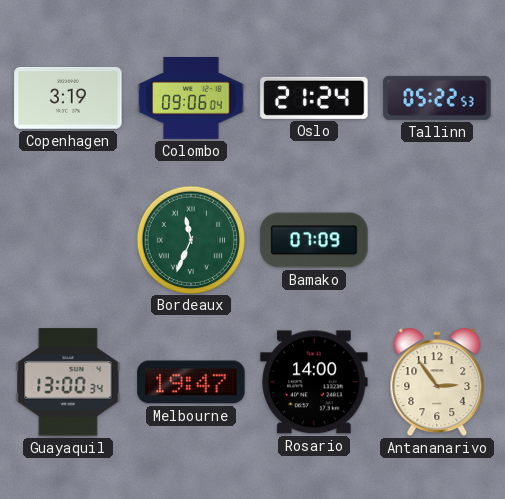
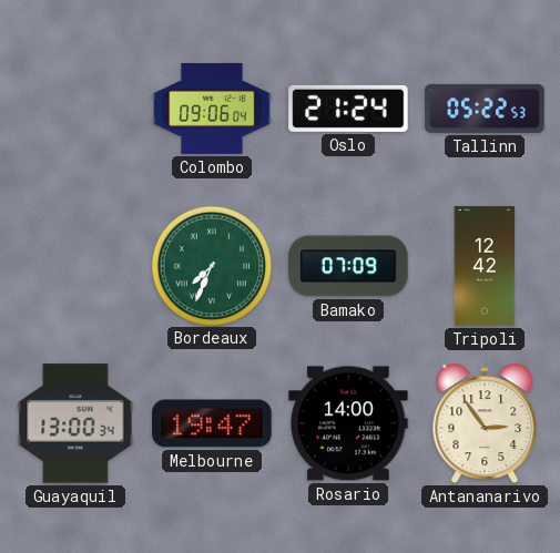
Copenhagen: 3:19 -> none (68, 99)
Bordeaux: 11:34 -> 7:34 (211, 265)
Tripoli: none -> 12:42 (485, 266)
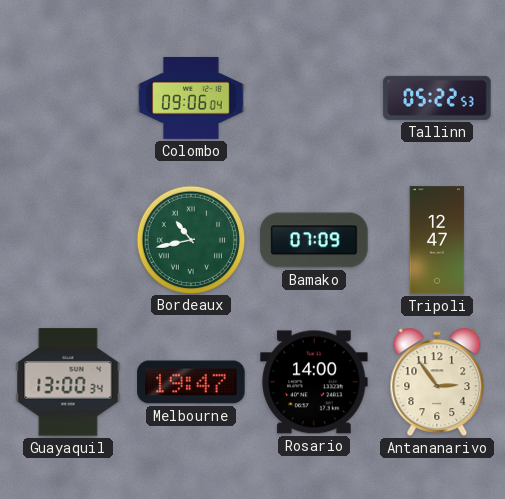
Oslo: 21:24 -> none (348, 109)
Bordeaux: 7:34 -> 10:43 (190, 239)
Tripoli: 12:42 -> 12:47 (437, 240)
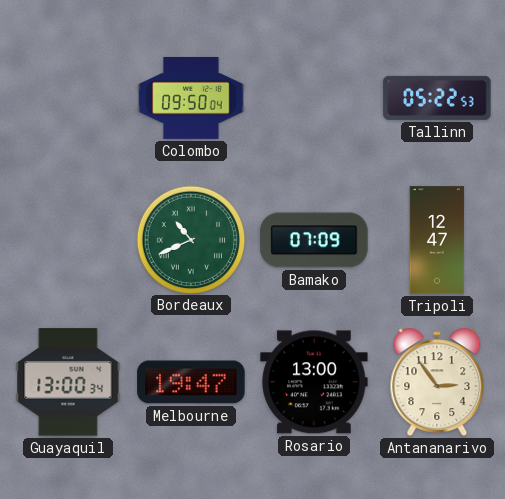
Colombo: 09:06 -> 09:50 (191, 98)
Bordeaux: 10:43 -> 10:41 (190, 239)
Rosario: 14:00 -> 13:00 (314, 382)
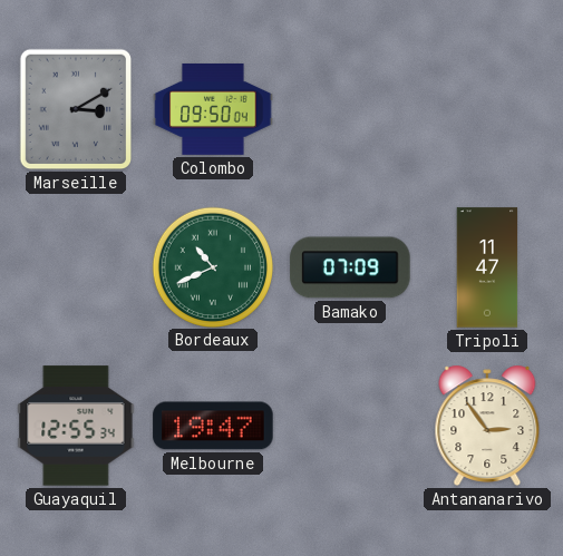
Marseille: none -> 3:10 (75, 109)
Tallinn: 05:22 -> none (437, 98)
Tripoli: 12:47 -> 11:47 (487, 267)
Guayaquil: 13:00 -> 12:55 (76, 426)
Rosario: 13:00 -> none (314, 382)
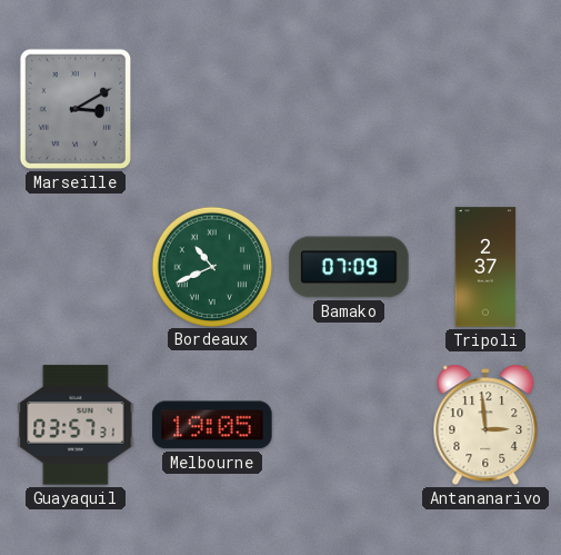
Colombo: 09:50 -> none (213, 109)
Tripoli: 11:47 -> 2:37 (485, 267)
Guayaquil: 12:55 -> 03:57 (76, 425)
Melbourne: 19:47 -> 19:05 (212, 425)
Antananarivo: 2:54 -> 2:59 (485, 425)
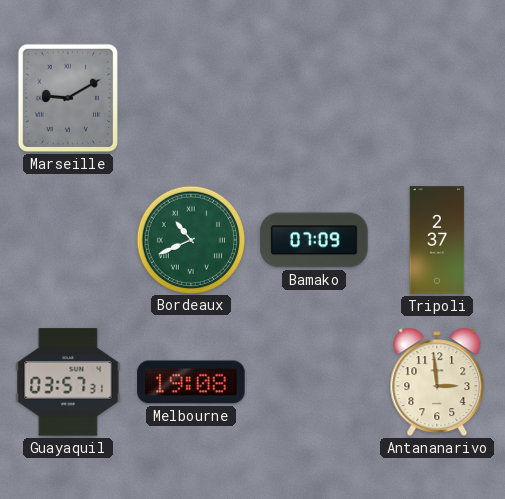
Marseille: 3:10 -> 9:10 (67, 98)
Melbourne: 19:05 -> 19:08 (191, 382)
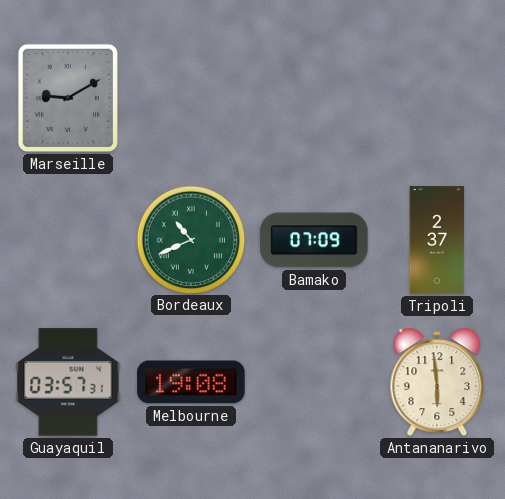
Antananarivo: 2:59 -> 5:59 (437, 382)
